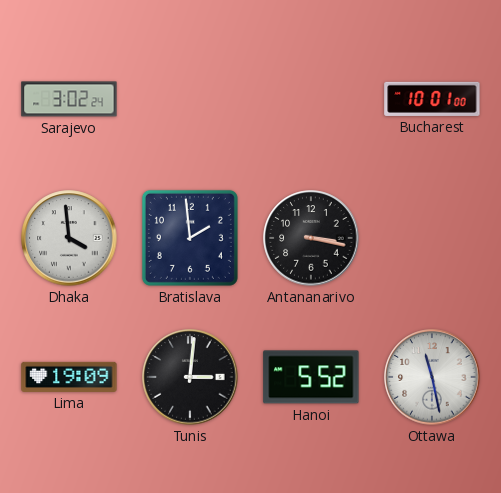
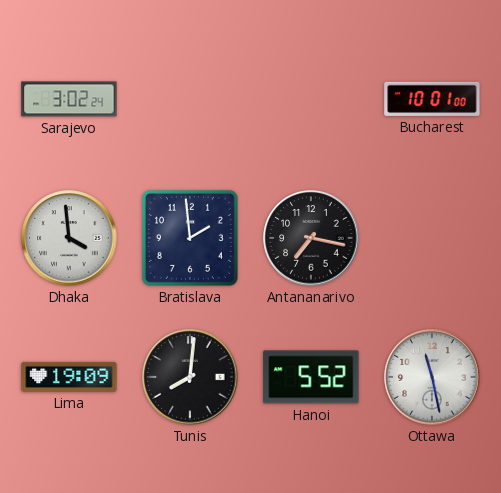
Antananarivo: 3:17 -> 7:17 (311, 238)
Tunis: 3:01 -> 8:01 (190, 377)
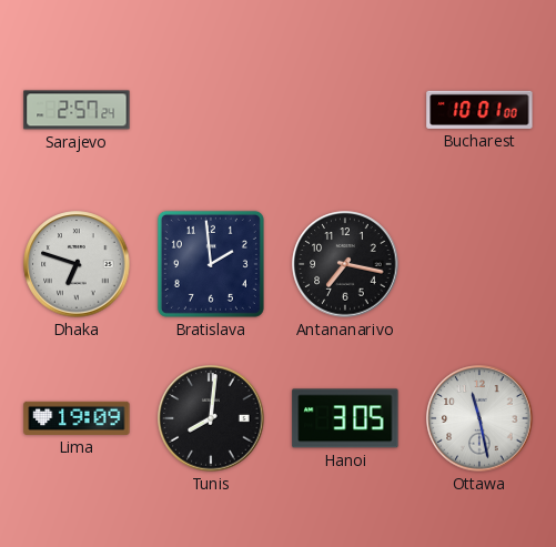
Sarajevo: 3:02 -> 2:57 (77, 110)
Dhaka: 3:59 -> 6:48 (77, 264)
Hanoi: 5:52 -> 3:05 (345, 418)
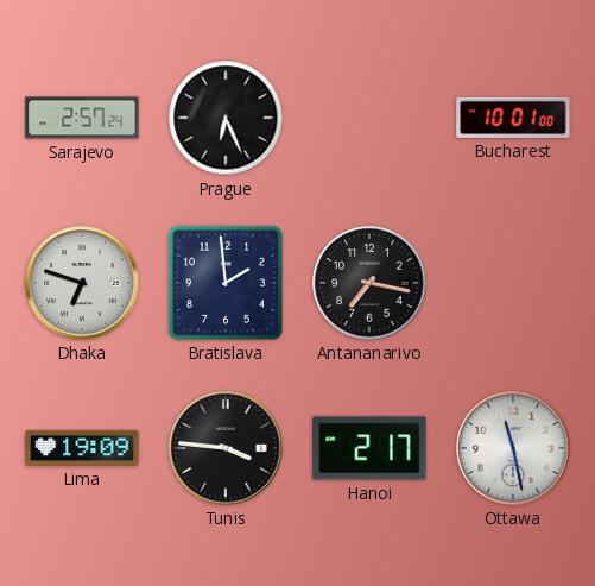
Prague: none -> 6:26 (226, 118)
Tunis: 8:01 -> 3:46 (226, 448)
Hanoi: 3:05 -> 2:17 (369, 448)
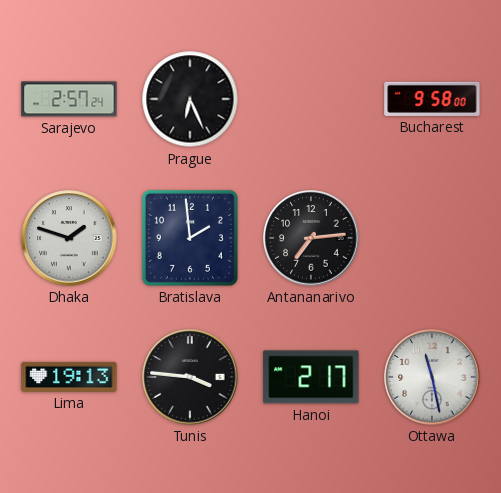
Bucharest: 10:01 -> 9:58 (432, 99)
Dhaka: 6:48 -> 1:48 (69, 238)
Antananarivo: 7:17 -> 7:14 (311, 238)
Lima: 19:09 -> 19:13 (69, 377)
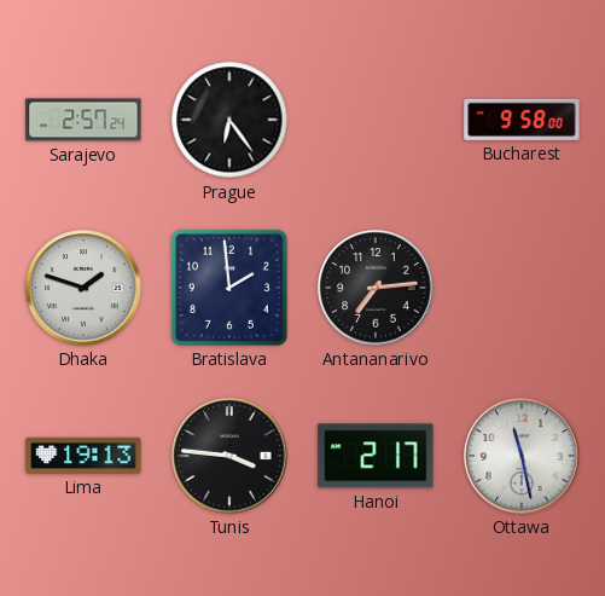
Prague: 6:26 -> 6:24 (229, 120)
